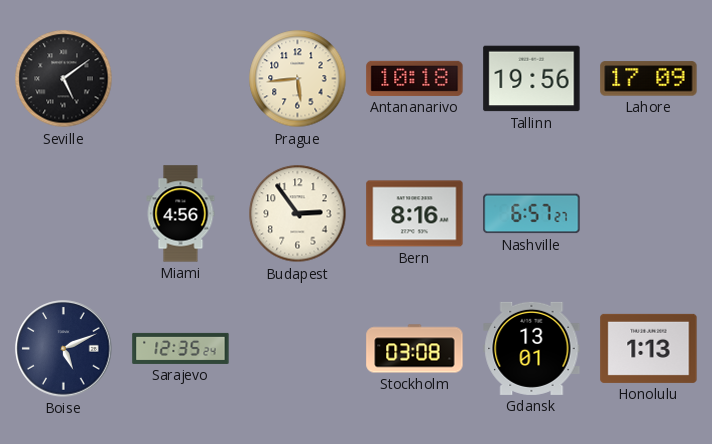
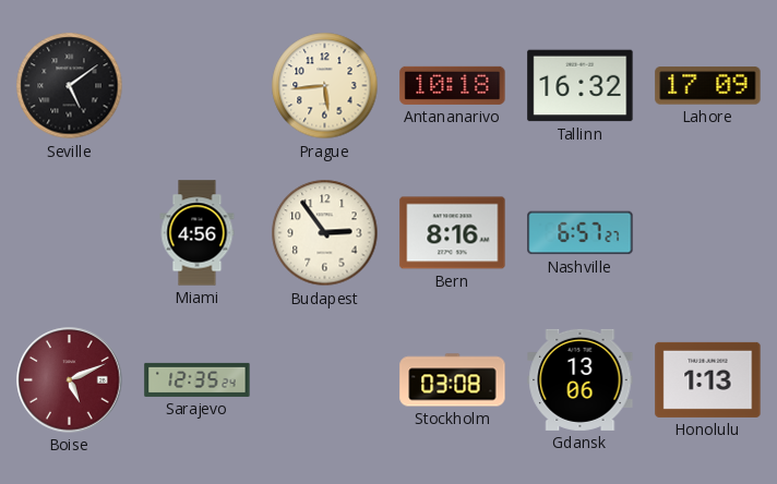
Tallinn: 19:56 -> 16:32 (581, 86)
Boise dial: navy -> burgundy (70, 380)
Gdansk: 13:01 -> 13:06 (581, 379)
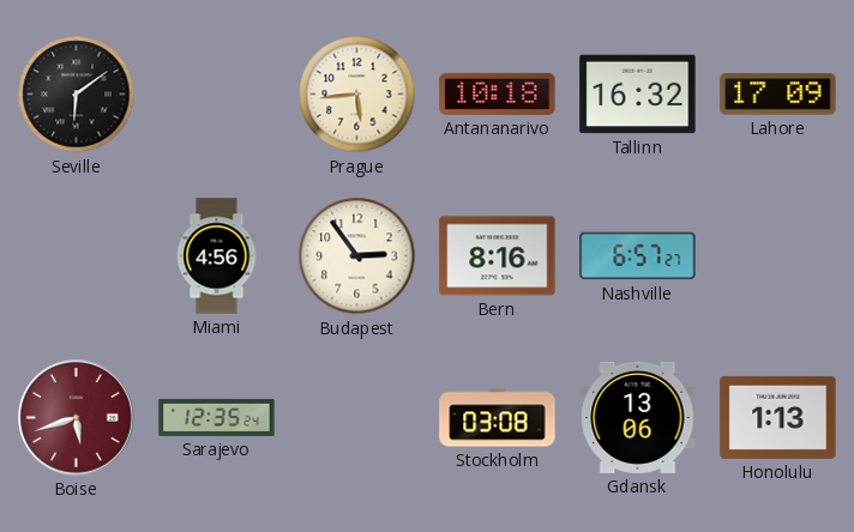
Seville: 5:09 -> 6:09 (77, 95)
Boise: 5:11 -> 5:42 (77, 418)
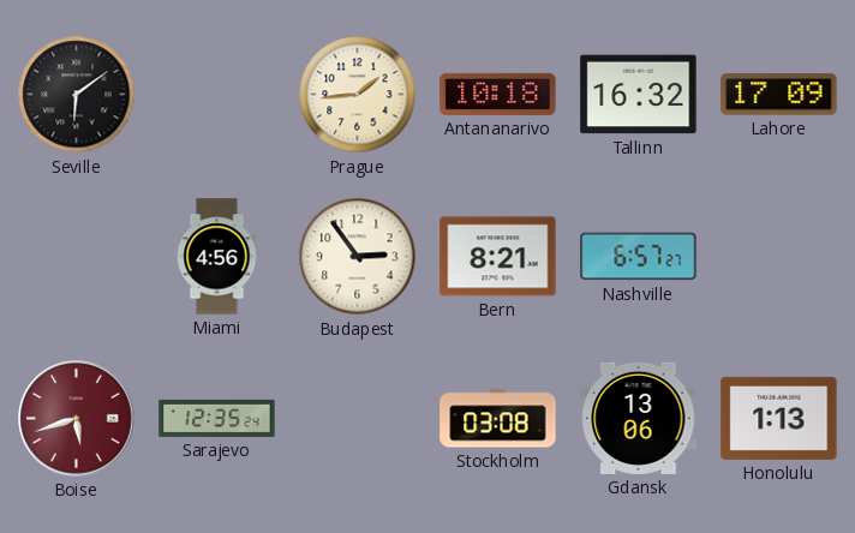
Prague: 5:44 -> 1:44 (358, 95)
Bern: 8:16 -> 8:21 (498, 257)
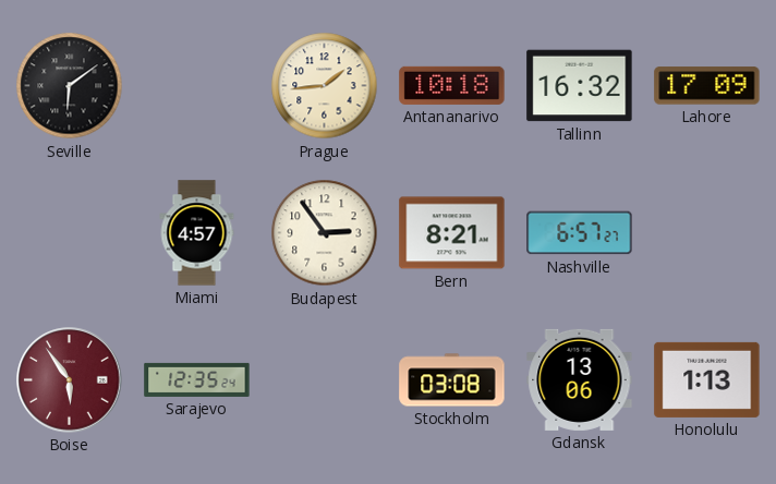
Miami: 4:56 -> 4:57 (197, 233)
Boise: 5:42 -> 5:54 (70, 380)
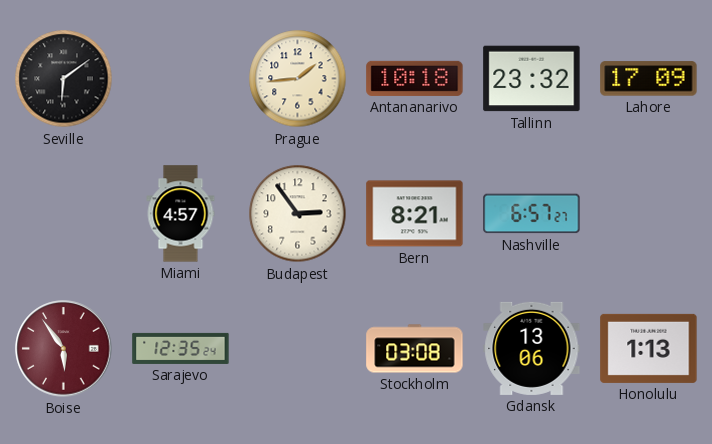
Tallinn: 16:32 -> 23:32 (532, 79)
